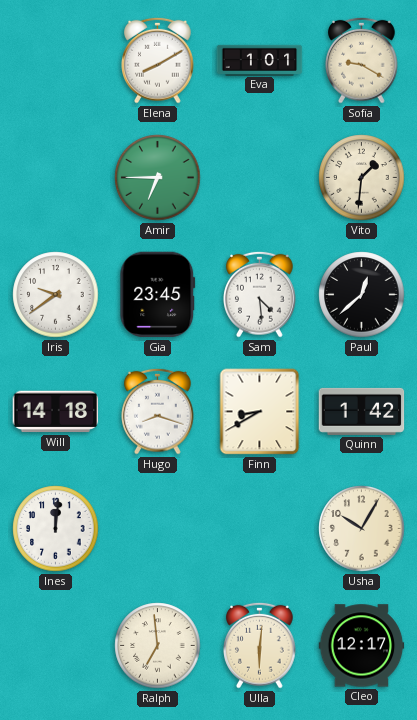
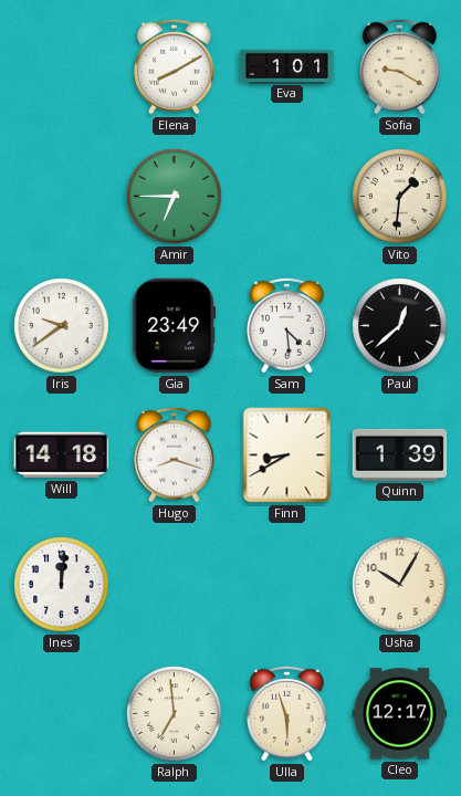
Gia: 23:45 -> 23:49 (175, 326)
Quinn: 1:42 -> 1:39 (400, 454)
Ulla: 6:01 -> 5:57 (287, 713)
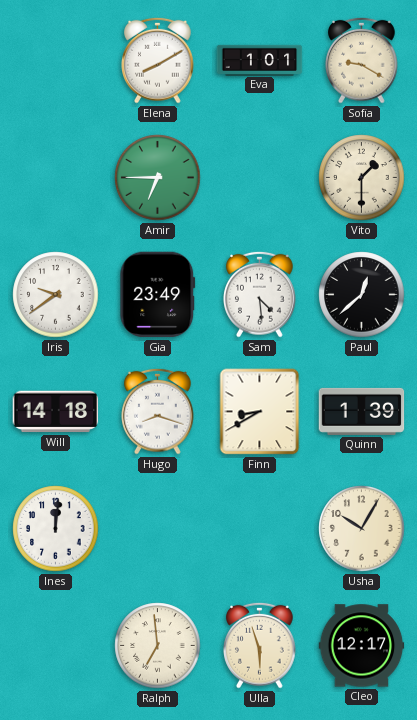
Vito: 1:31 -> 1:30 (362, 178)
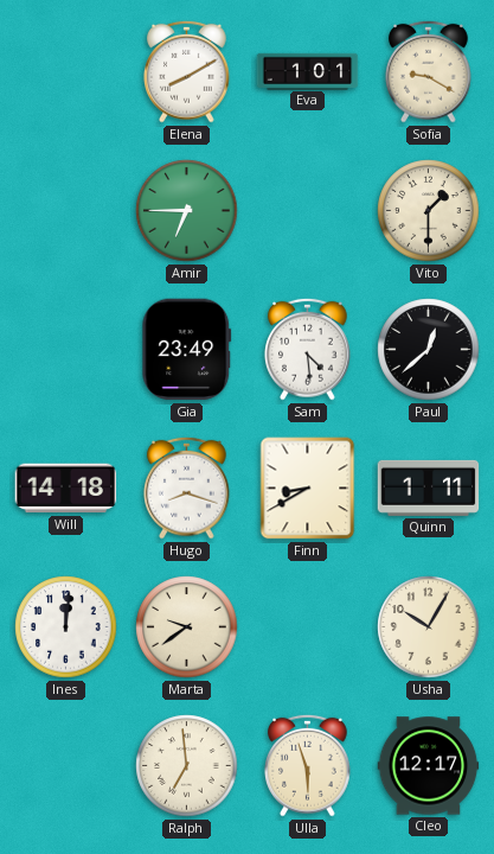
Iris: 9:39 -> none (56, 295)
Quinn: 1:39 -> 1:11 (429, 487)
Marta: none -> 9:39 (187, 627)
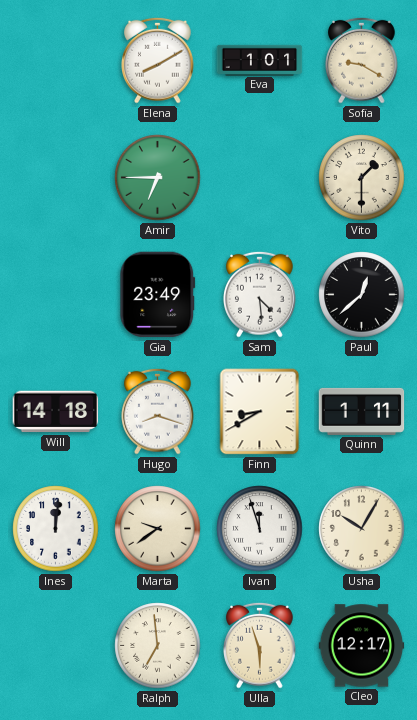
Ivan: none -> 11:57 (260, 529)
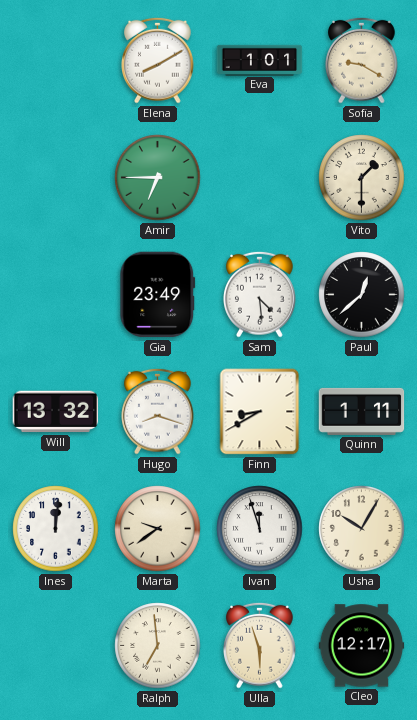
Will: 14:18 -> 13:32 (56, 412)
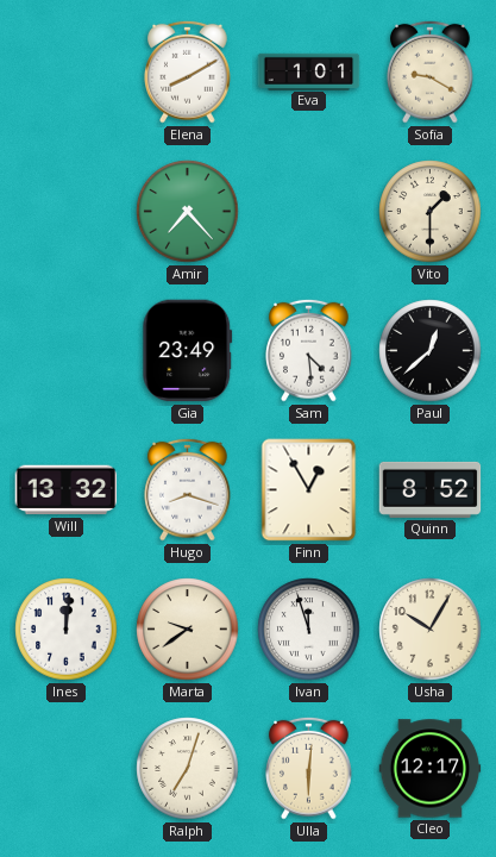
Amir: 6:45 -> 7:23 (188, 212)
Finn: 8:40 -> 12:55 (309, 490)
Quinn: 1:11 -> 8:52 (431, 489)
Ralph: 6:59 -> 7:03 (188, 769)
Ulla: 5:57 -> 6:01 (309, 768)
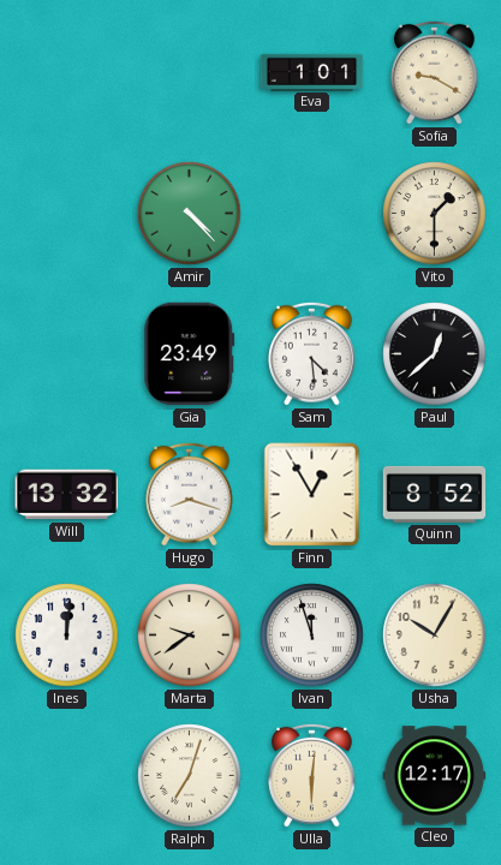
Elena: 8:10 -> none (188, 71)
Amir: 7:23 -> 4:23 (190, 214)
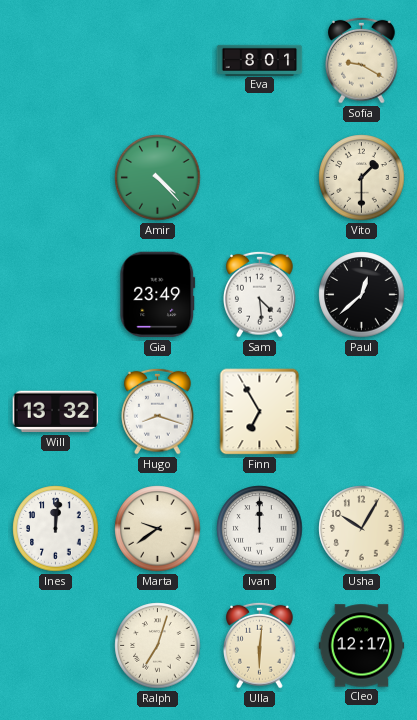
Eva: 1:01 -> 8:01 (260, 60)
Finn: 12:55 -> 6:55 (260, 412)
Quinn: 8:52 -> none (435, 494)
Ivan: 11:57 -> 12:00 (260, 529)
